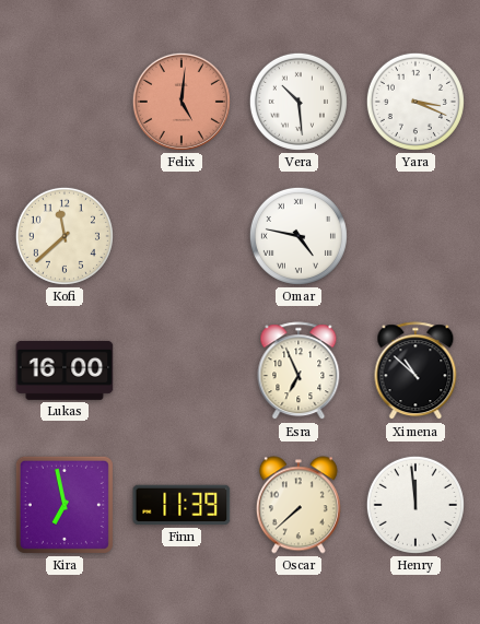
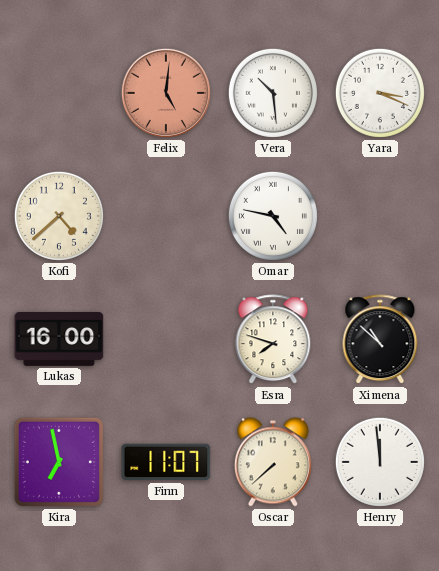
Kofi: 11:38 -> 4:38 (59, 216)
Esra: 6:56 -> 7:48 (273, 340)
Finn: 11:39 -> 11:07 (166, 462)
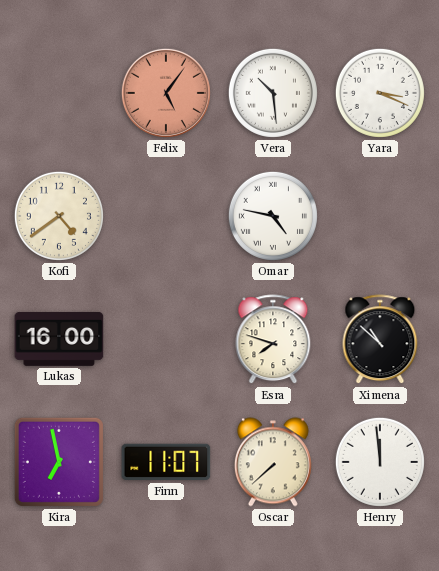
Felix: 5:01 -> 5:06 (166, 93)
Kofi: 4:38 -> 4:39 (59, 216)
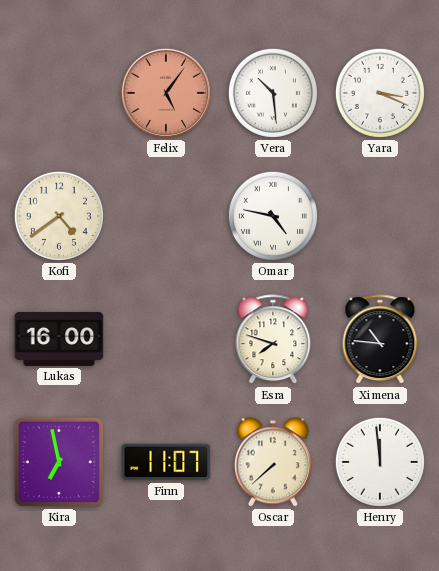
Ximena: 10:52 -> 10:46 (380, 340)
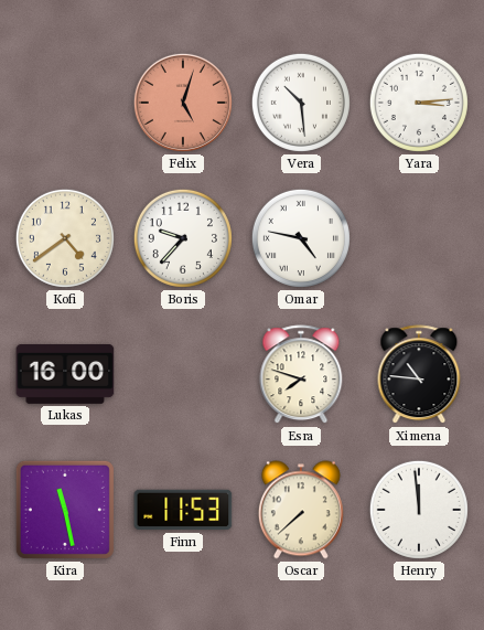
Felix: 5:06 -> 5:03 (183, 103)
Yara: 3:19 -> 3:14 (419, 103)
Boris: none -> 9:37 (183, 238)
Kira: 6:58 -> 11:28 (65, 510)
Finn: 11:07 -> 11:53 (183, 510)
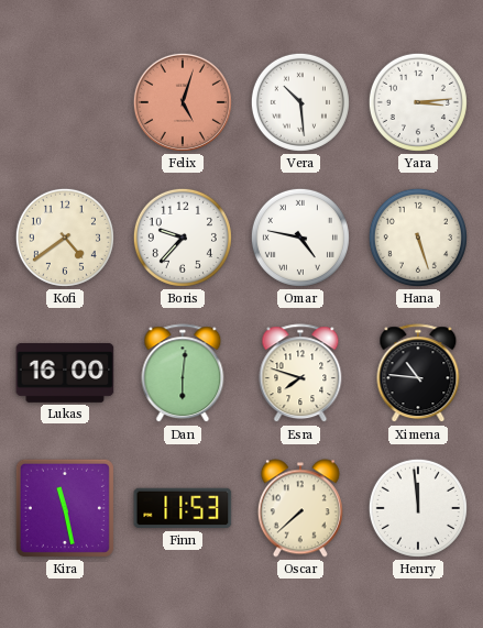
Hana: none -> 5:27 (418, 238)
Dan: none -> 6:01 (183, 374)
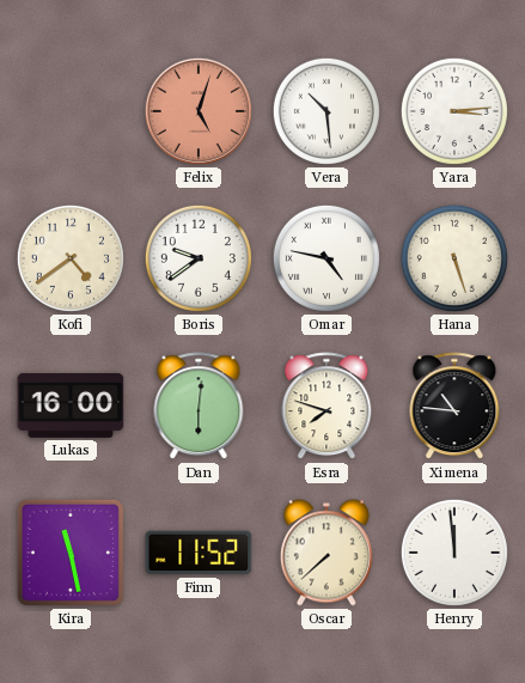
Boris: 9:37 -> 9:39 (199, 258)
Finn: 11:53 -> 11:52 (199, 553)
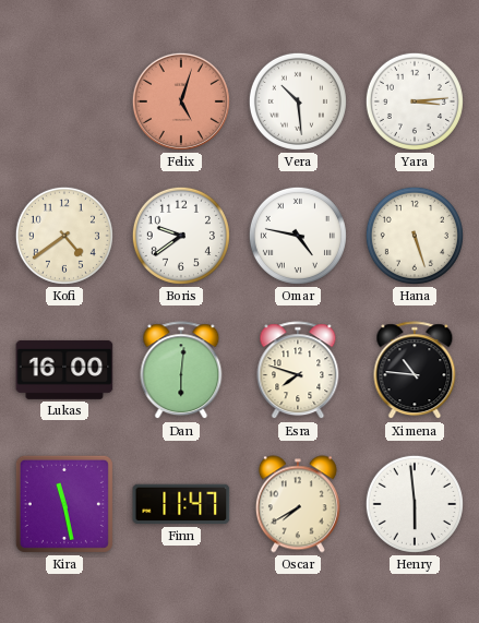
Finn: 11:52 -> 11:47 (181, 504)
Oscar: 7:38 -> 7:40 (298, 504)
Henry: 11:59 -> 5:59 (415, 504)
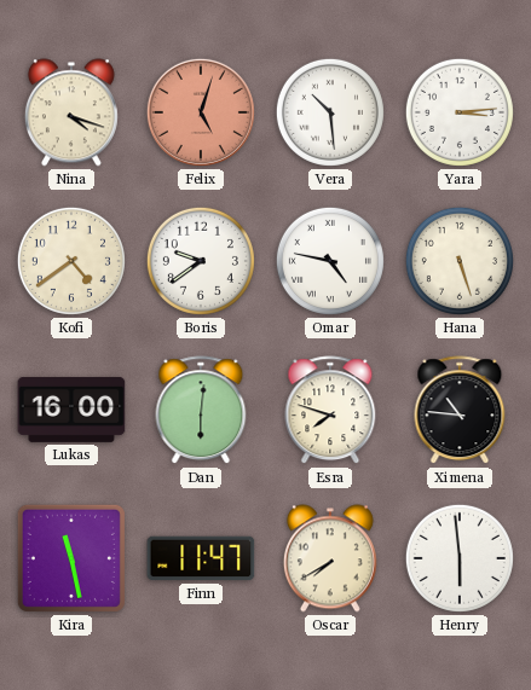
Nina: none -> 4:18 (71, 112)
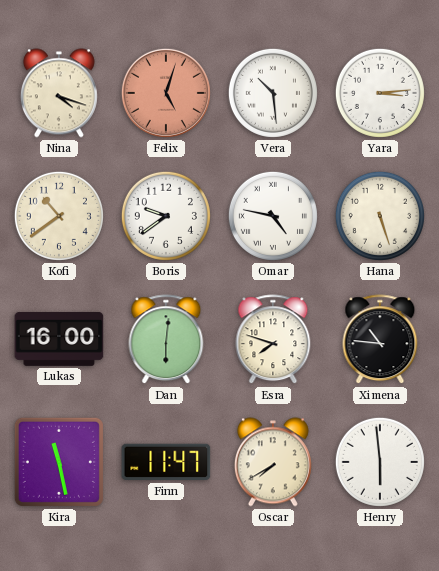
Kofi: 4:39 -> 10:39 (59, 216)
